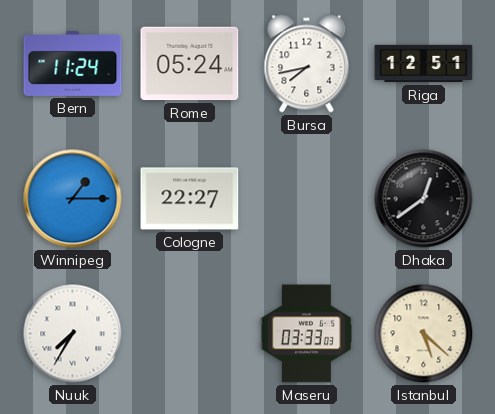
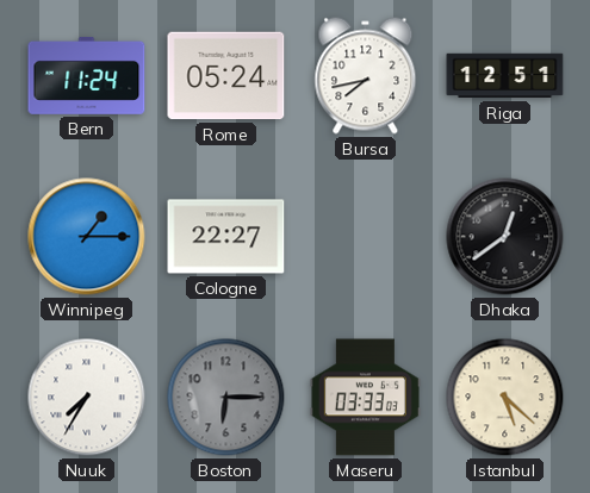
Boston: none -> 6:15 (226, 398)
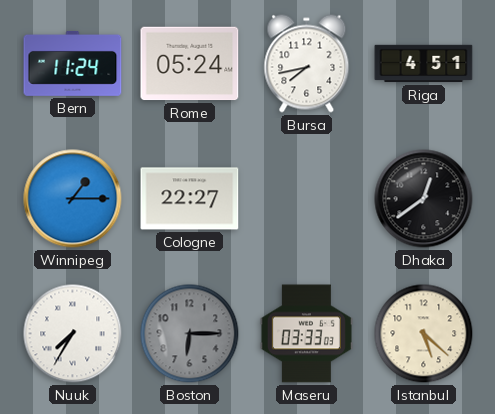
Riga: 12:51 -> 4:51 (424, 64)
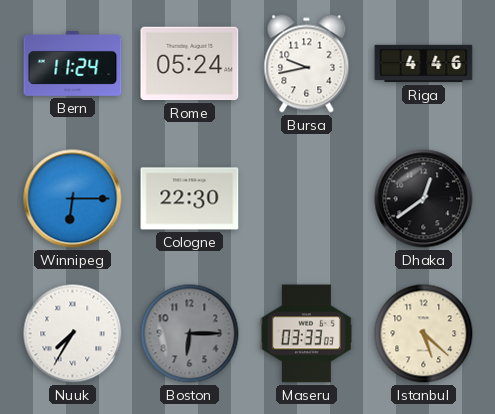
Bursa: 7:43 -> 9:43 (307, 64)
Riga: 4:51 -> 4:46 (424, 64)
Winnipeg: 1:15 -> 6:15 (73, 199)
Cologne: 22:27 -> 22:30 (190, 199)
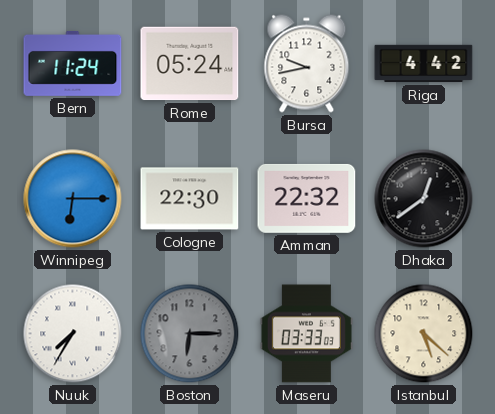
Riga: 4:46 -> 4:42 (424, 64)
Amman: none -> 22:32 (307, 198)
